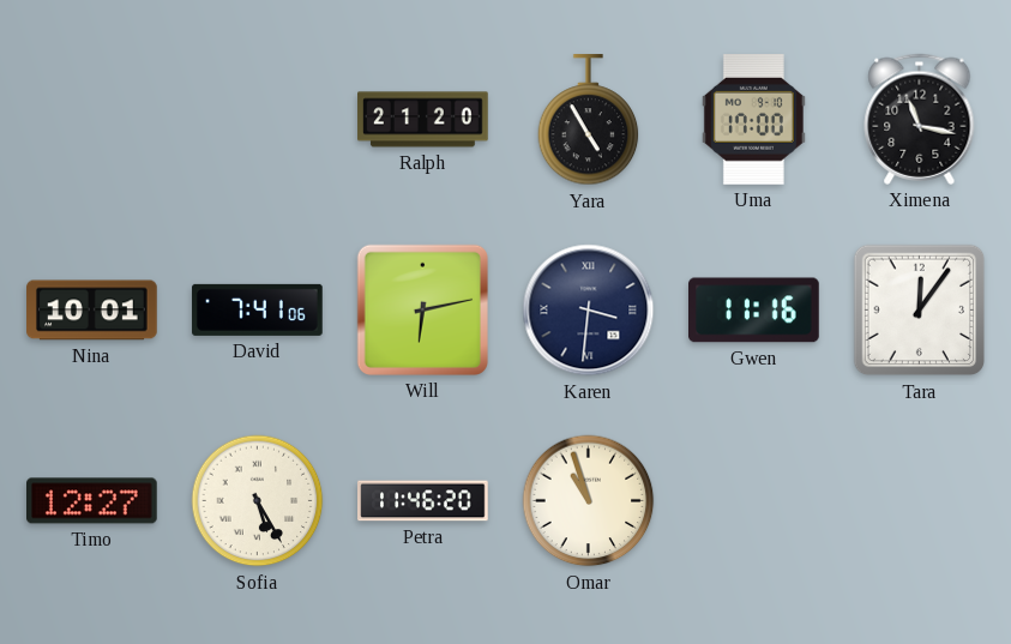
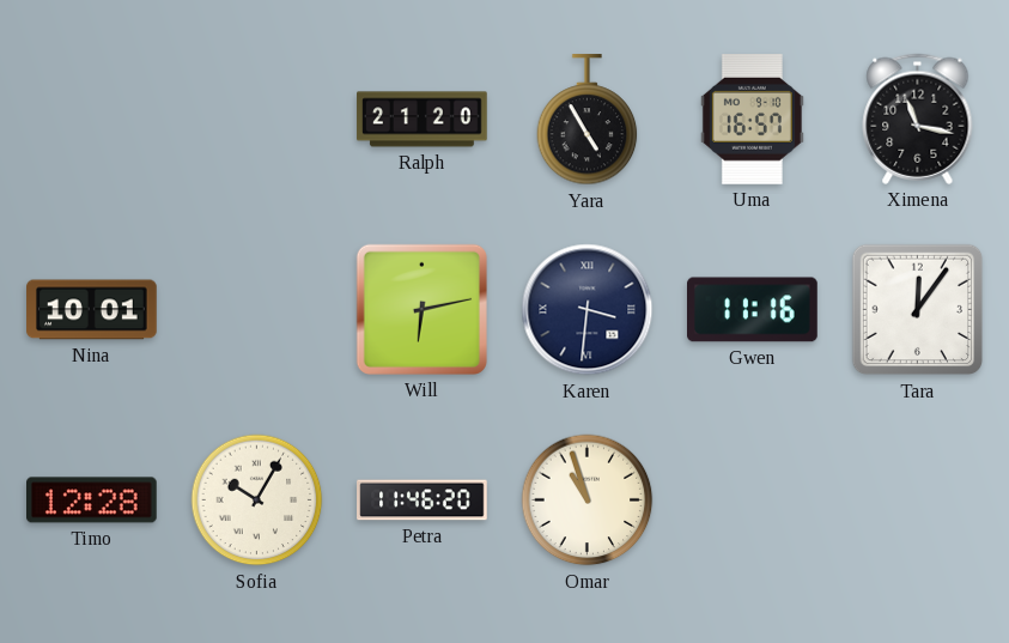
Uma: 17:00 -> 16:57 (752, 120)
David: 7:41 -> none (258, 309)
Timo: 12:27 -> 12:28 (92, 501)
Sofia: 5:25 -> 10:05 (257, 501)
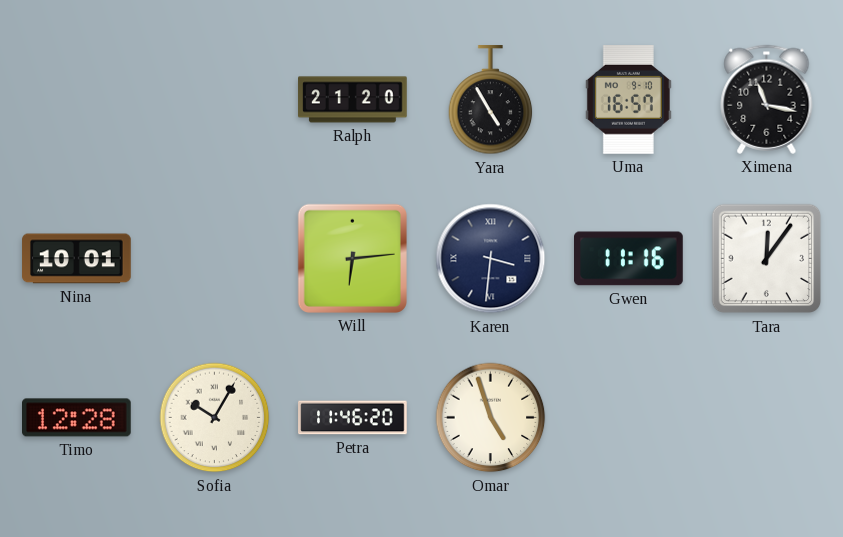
Will: 6:13 -> 6:14 (352, 258)
Omar: 10:57 -> 4:57 (491, 418)
